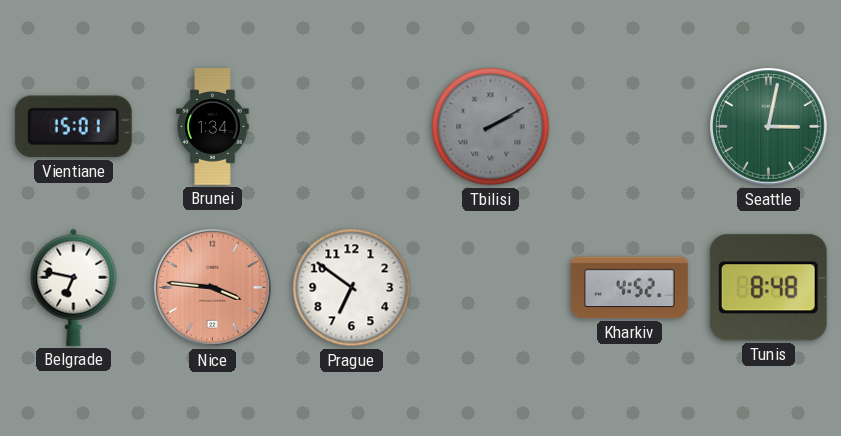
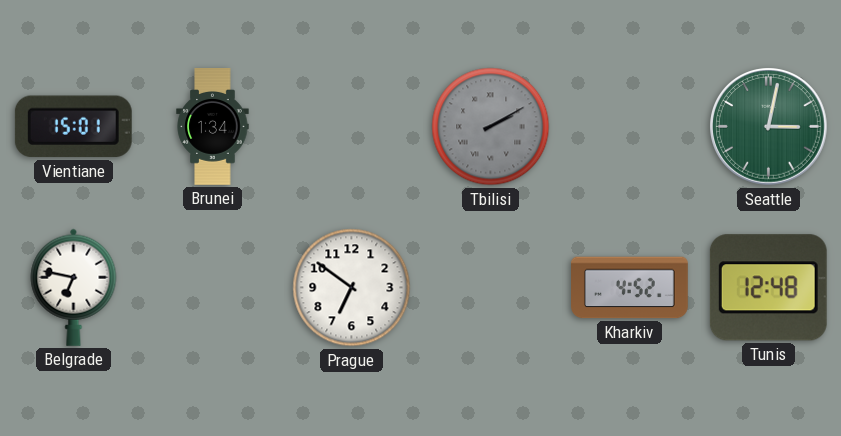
Nice: 3:46 -> none (213, 288)
Tunis: 8:48 -> 12:48 (768, 288)
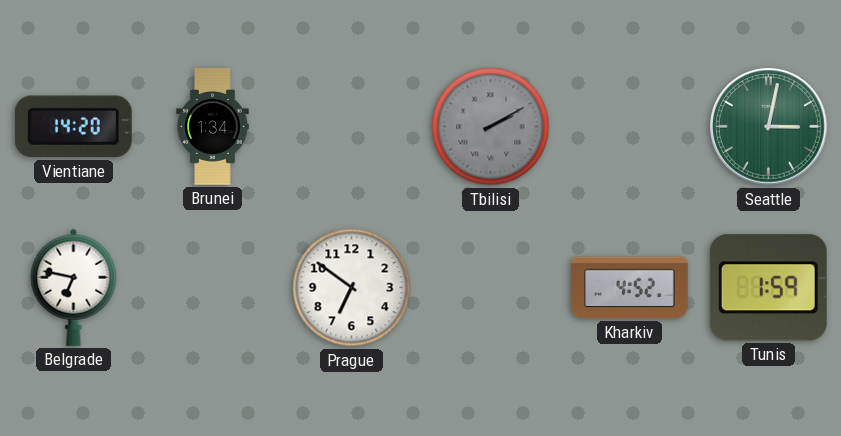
Vientiane: 15:01 -> 14:20 (73, 127)
Tunis: 12:48 -> 1:59 (768, 288)
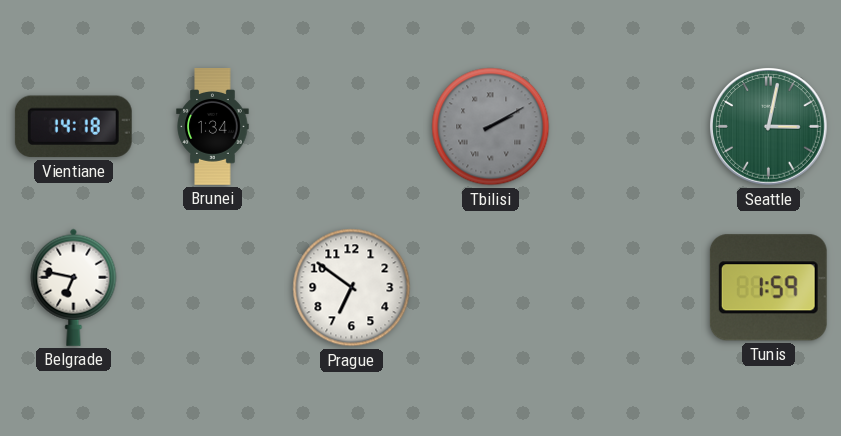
Vientiane: 14:20 -> 14:18 (73, 127)
Kharkiv: 4:52 -> none (630, 288)
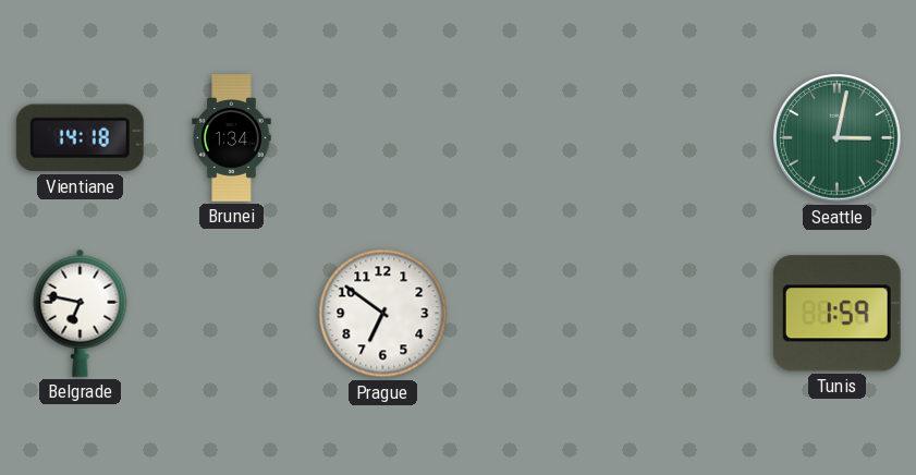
Tbilisi: 2:10 -> none (491, 127)
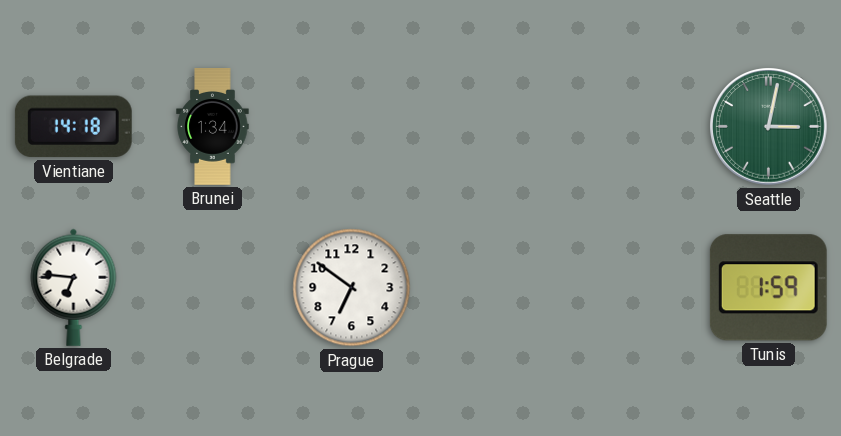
Belgrade: 6:47 -> 6:46 (74, 287)
